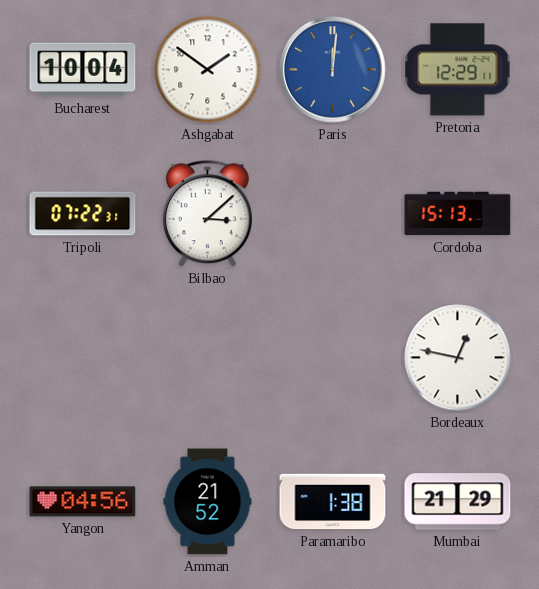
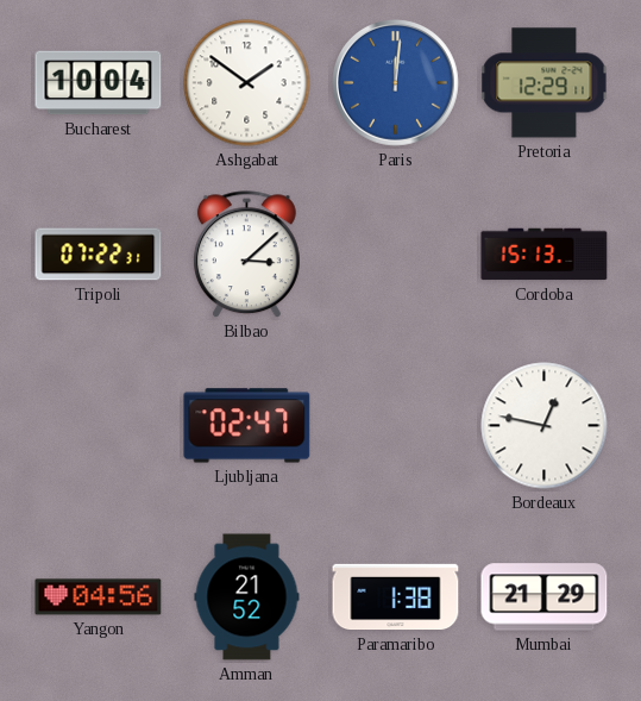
Ljubljana: none -> 02:47 (247, 426)
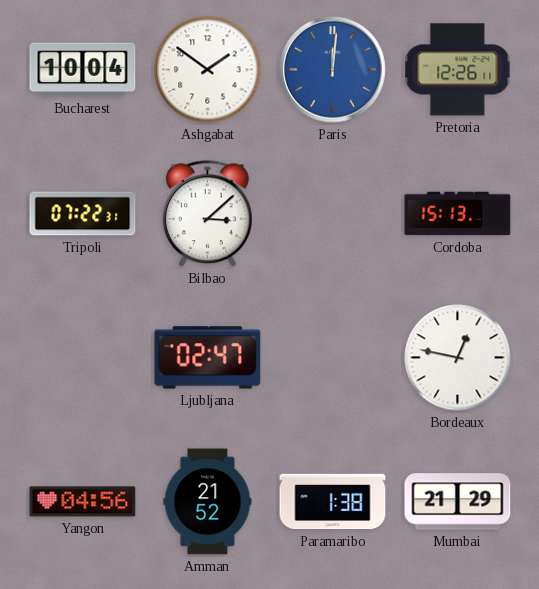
Pretoria: 12:29 -> 12:26 (458, 70)
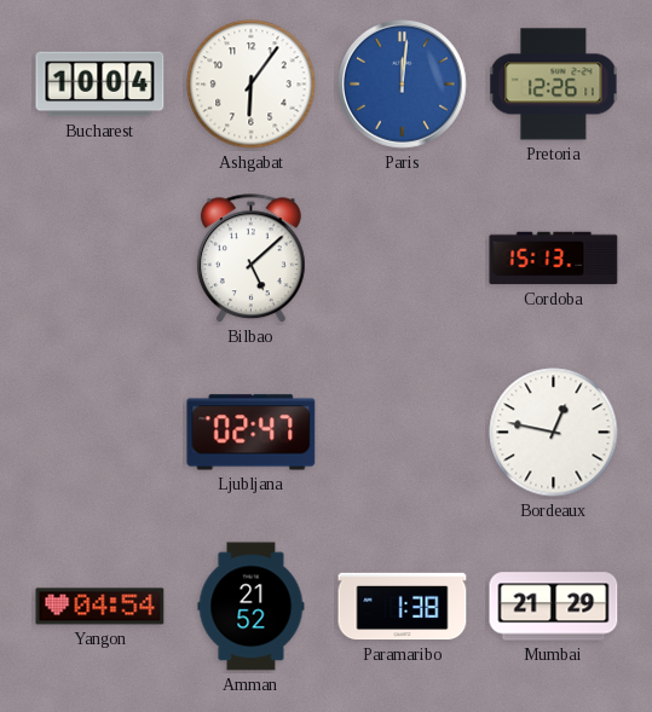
Ashgabat: 1:51 -> 6:06 (252, 85)
Tripoli: 07:22 -> none (83, 214)
Bilbao: 3:08 -> 5:08 (250, 259)
Yangon: 04:56 -> 04:54 (100, 607)
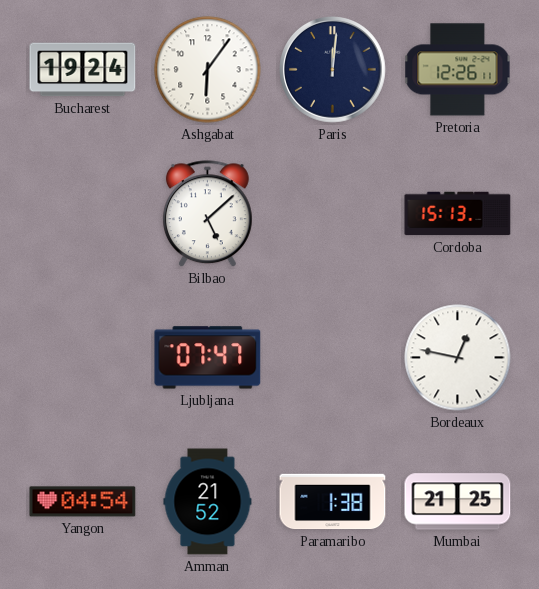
Bucharest: 10:04 -> 19:24 (83, 70)
Paris dial: blue -> navy (333, 70)
Ljubljana: 02:47 -> 07:47 (208, 358)
Mumbai: 21:29 -> 21:25 (458, 502)
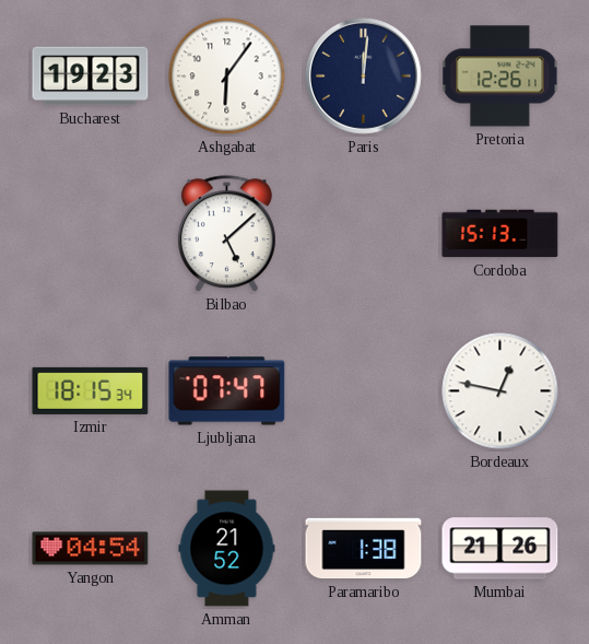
Bucharest: 19:24 -> 19:23 (91, 77)
Izmir: none -> 18:15 (91, 390)
Mumbai: 21:25 -> 21:26 (500, 549)
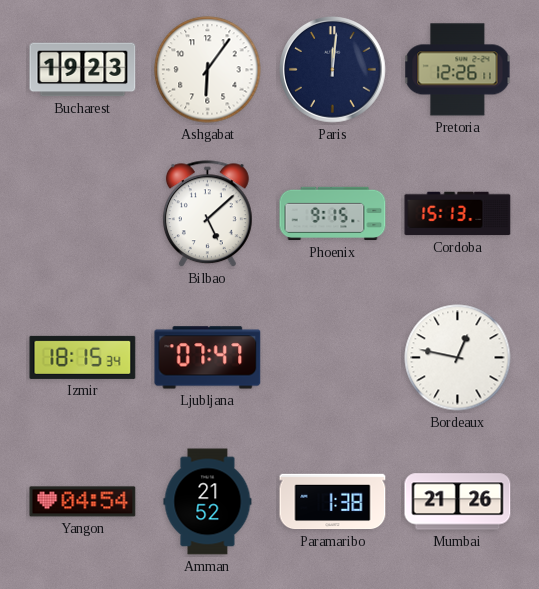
Phoenix: none -> 9:15 (333, 214)
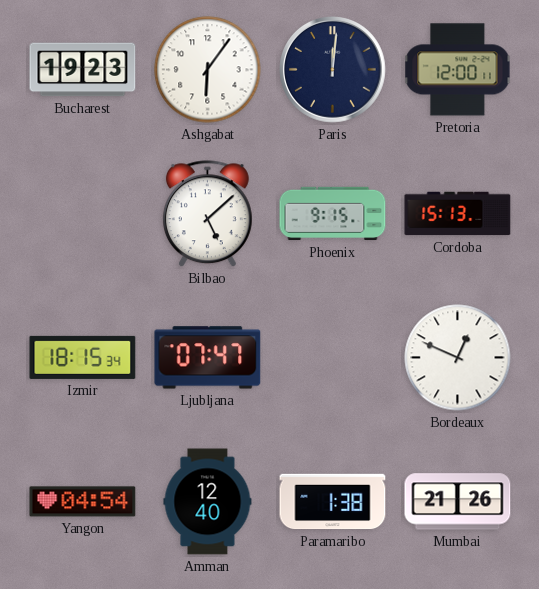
Pretoria: 12:26 -> 12:00 (458, 70)
Bordeaux: 12:47 -> 12:49 (458, 358)
Amman: 21:52 -> 12:40 (208, 502)
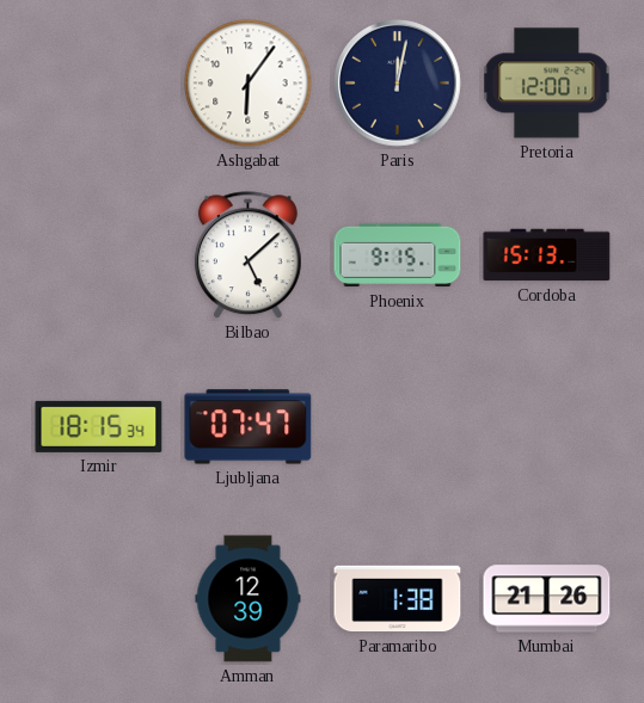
Bucharest: 19:23 -> none (83, 70)
Paris: 12:01 -> 12:02 (398, 84)
Bordeaux: 12:49 -> none (458, 358)
Yangon: 04:54 -> none (83, 502)
Amman: 12:40 -> 12:39 (249, 599)
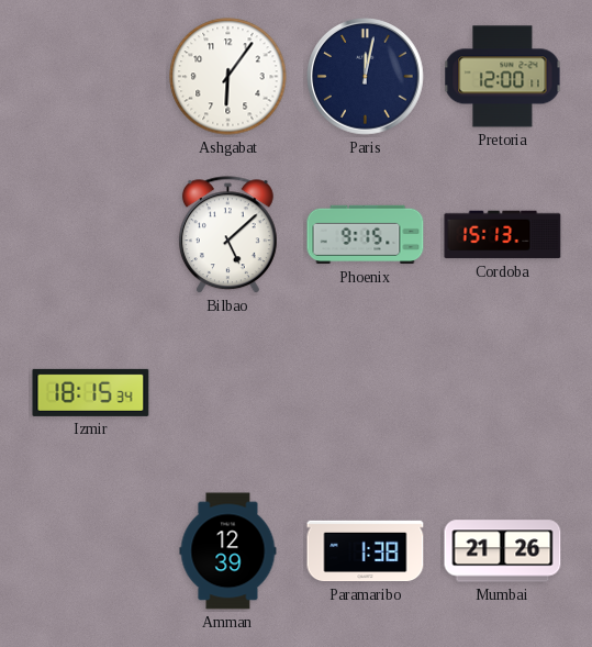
Ljubljana: 07:47 -> none (249, 427)
